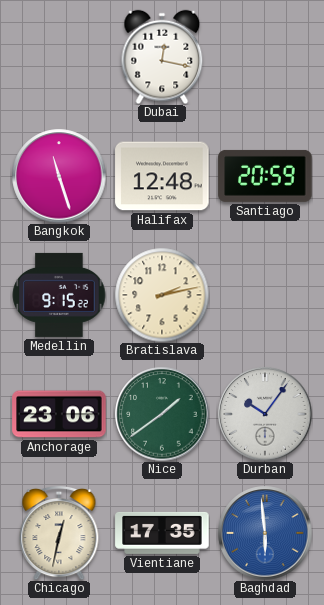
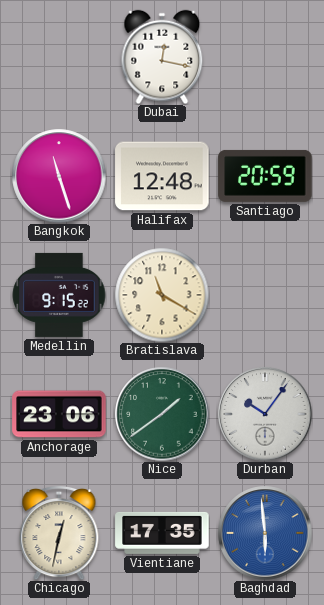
Bratislava: 2:13 -> 11:20 (162, 295)
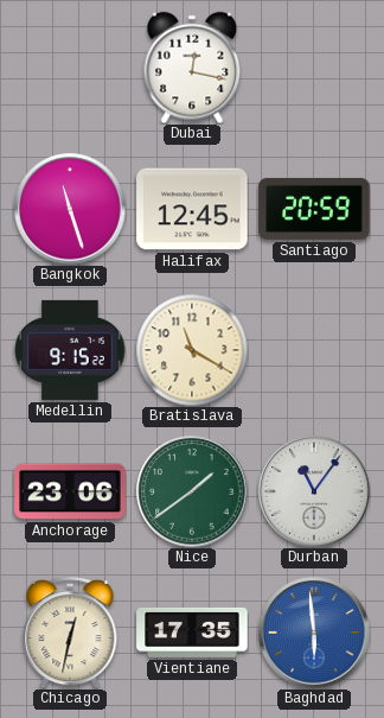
Halifax: 12:48 -> 12:45 (192, 209)
Durban: 10:06 -> 11:06 (314, 491)
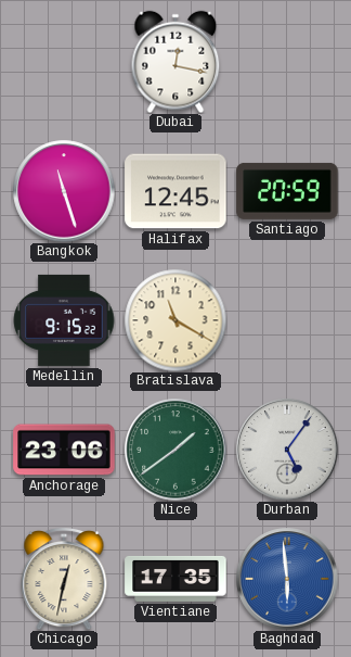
Durban: 11:06 -> 5:06 (287, 450)
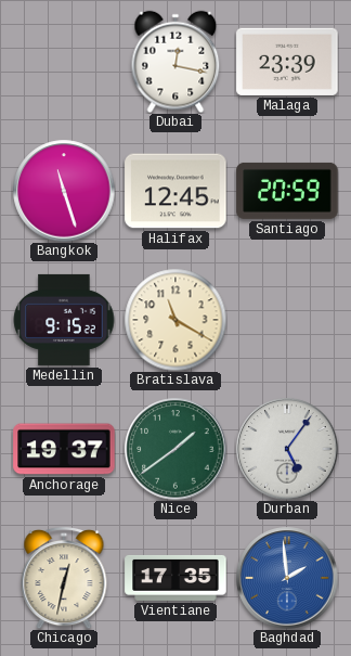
Malaga: none -> 23:39 (287, 62)
Anchorage: 23:06 -> 19:37 (64, 449)
Baghdad: 5:59 -> 1:59 (287, 578)
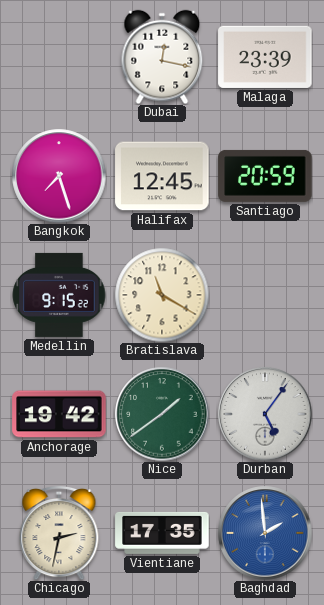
Bangkok: 11:27 -> 7:27 (59, 176)
Anchorage: 19:37 -> 19:42 (59, 414)
Chicago: 12:32 -> 2:32 (59, 533)
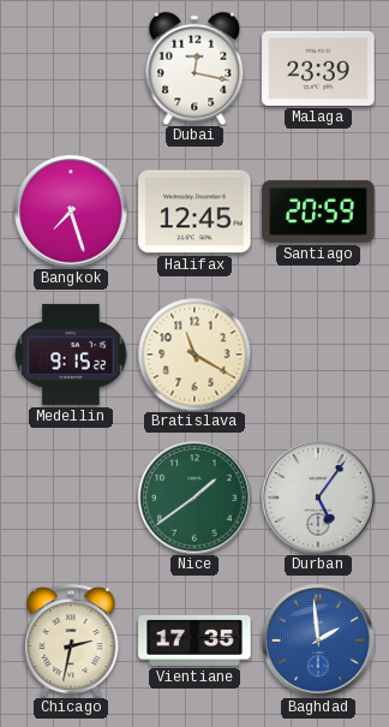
Anchorage: 19:42 -> none (59, 414)
